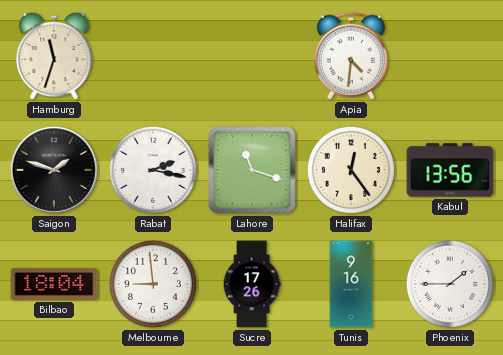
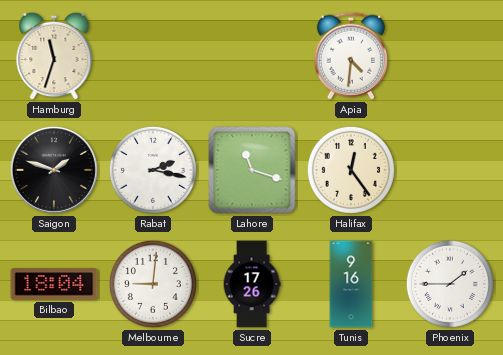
Kabul: 13:56 -> none (450, 170)
Melbourne: 8:59 -> 9:01 (153, 284)
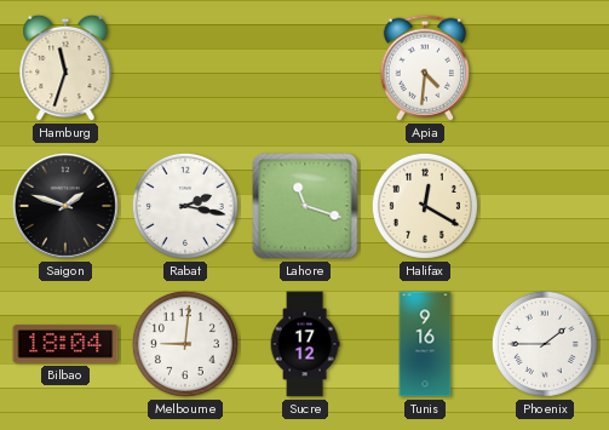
Halifax: 12:24 -> 12:20 (425, 206)
Sucre: 17:26 -> 17:12 (305, 344)
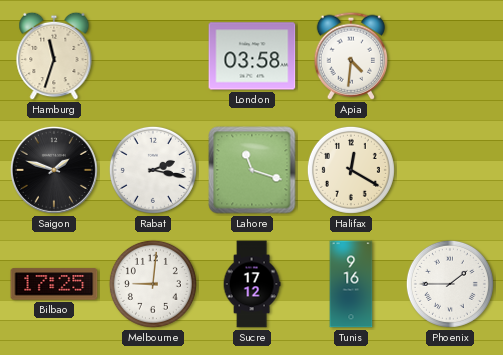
London: none -> 03:58 (252, 56)
Bilbao: 18:04 -> 17:25 (54, 284)
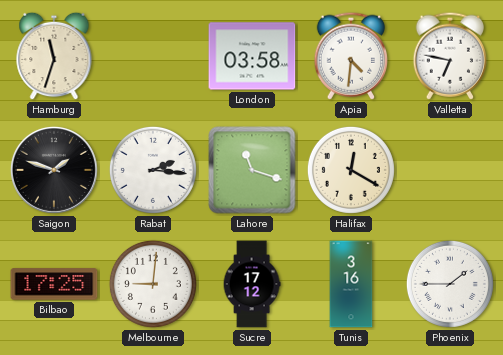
Valletta: none -> 6:47 (449, 56)
Rabat: 2:17 -> 2:16 (153, 170)
Tunis: 9:16 -> 3:16 (351, 284)
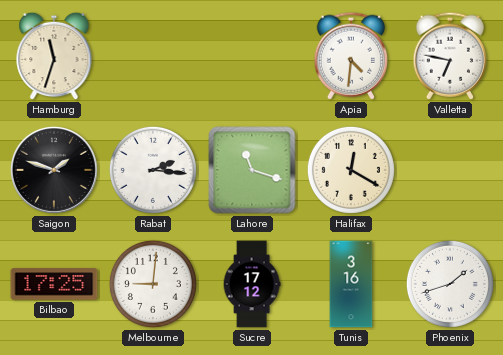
London: 03:58 -> none (252, 56)
Phoenix: 1:45 -> 1:42 (450, 284)
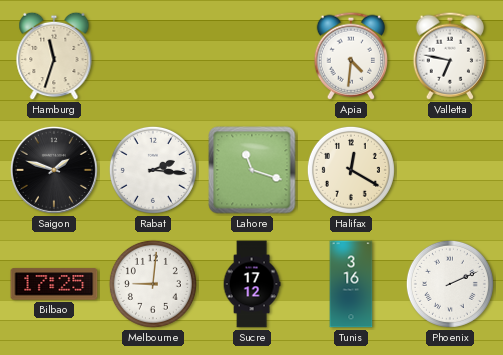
Phoenix: 1:42 -> 2:11 (450, 284)
